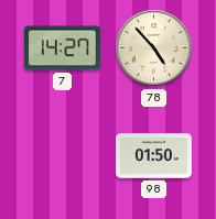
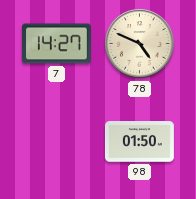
78: 4:53 -> 4:49 (140, 44)
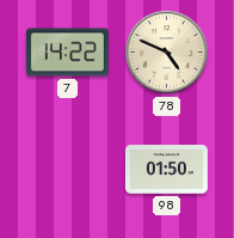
7: 14:27 -> 14:22 (67, 53)
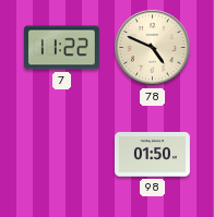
7: 14:22 -> 11:22 (61, 48)
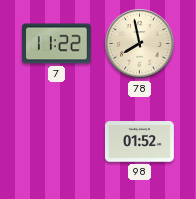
78: 4:49 -> 7:58 (140, 44)
98: 01:50 -> 01:52 (139, 142)
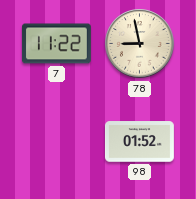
78: 7:58 -> 8:58 (140, 44)
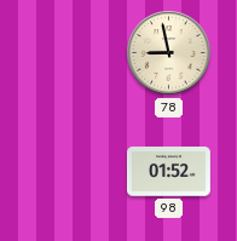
7: 11:22 -> none (56, 44)
